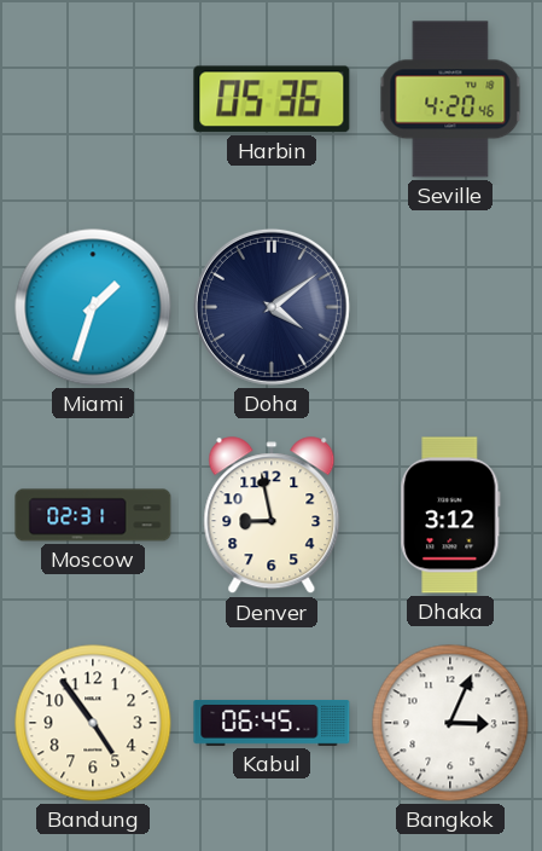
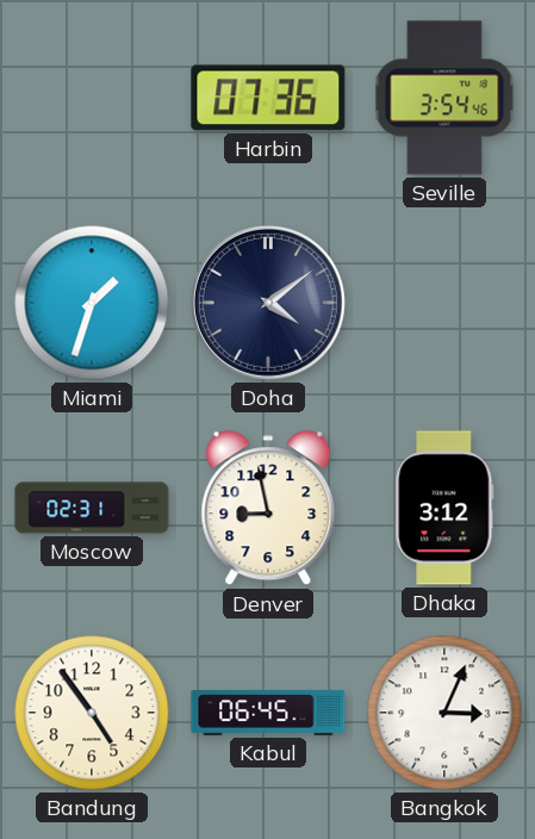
Harbin: 05:36 -> 07:36 (268, 98)
Seville: 4:20 -> 3:54 (444, 98)
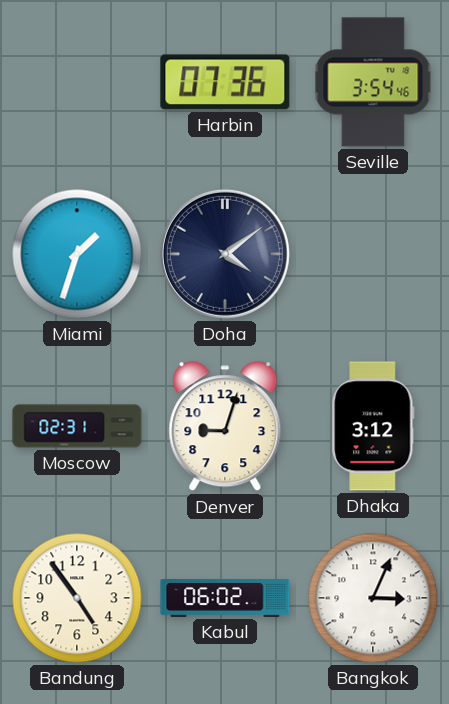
Denver: 8:58 -> 9:03 (225, 427)
Kabul: 06:45 -> 06:02 (225, 599)
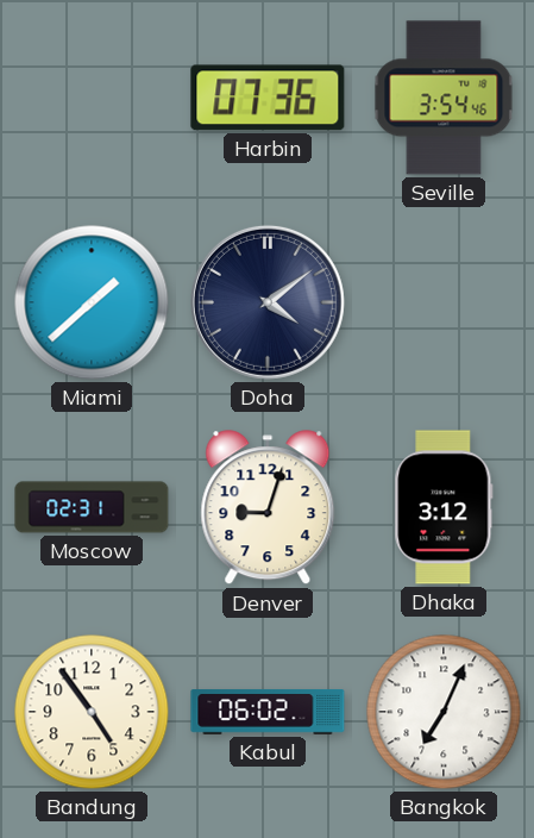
Miami: 1:33 -> 1:38 (92, 302)
Bangkok: 3:04 -> 7:04 (444, 712)
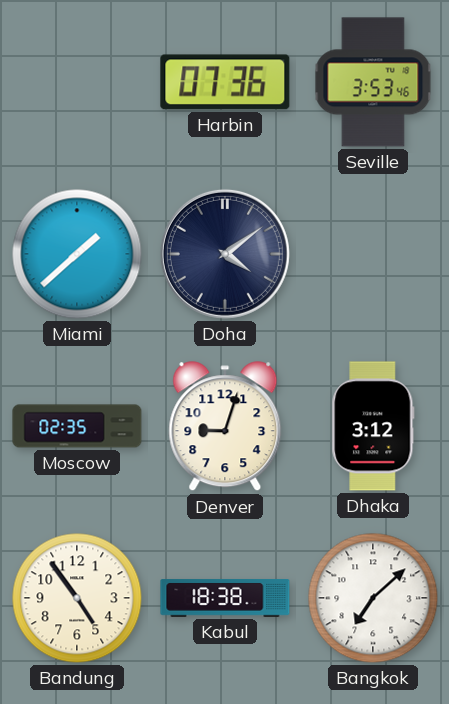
Seville: 3:54 -> 3:53 (373, 82)
Moscow: 02:31 -> 02:35 (77, 426)
Kabul: 06:02 -> 18:38 (225, 599)
Bangkok: 7:04 -> 7:08 (373, 598)
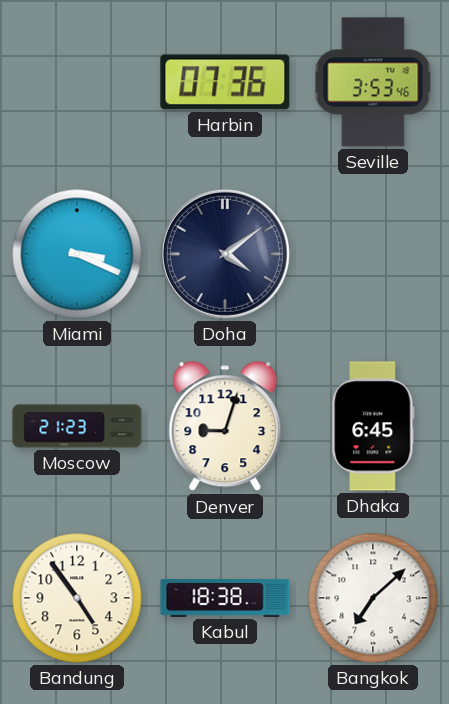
Miami: 1:38 -> 3:19 (77, 254)
Moscow: 02:35 -> 21:23 (77, 426)
Dhaka: 3:12 -> 6:45 (373, 426)
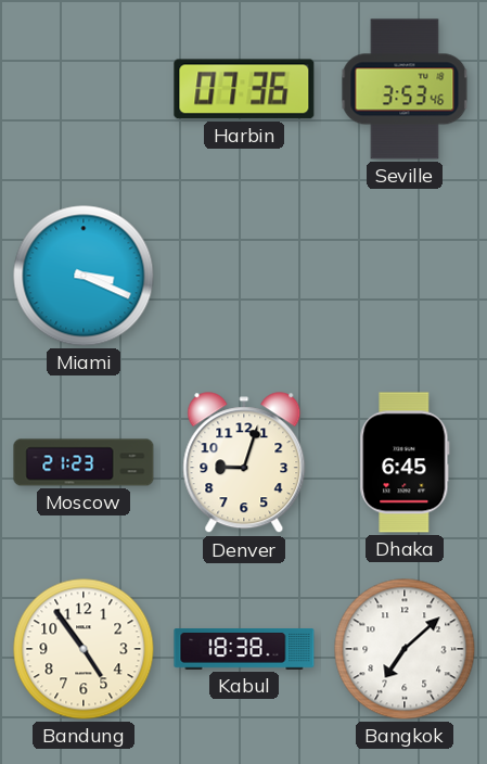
Doha: 4:09 -> none (225, 254)
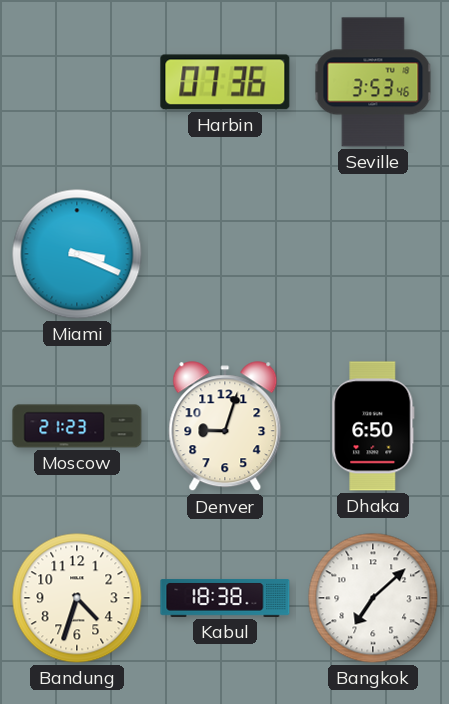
Dhaka: 6:45 -> 6:50 (373, 426)
Bandung: 4:54 -> 4:33 (77, 598)
